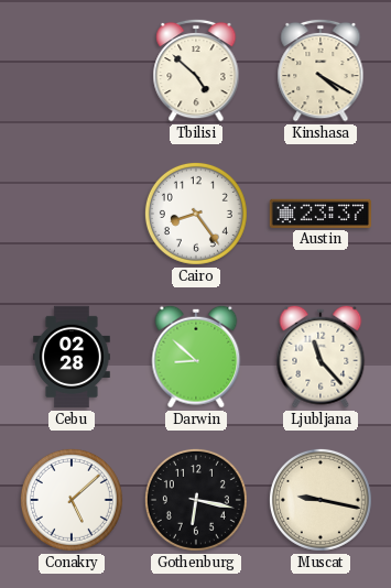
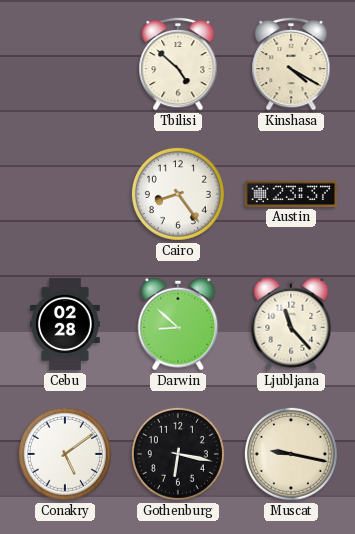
Conakry: 5:08 -> 5:09 (65, 454)
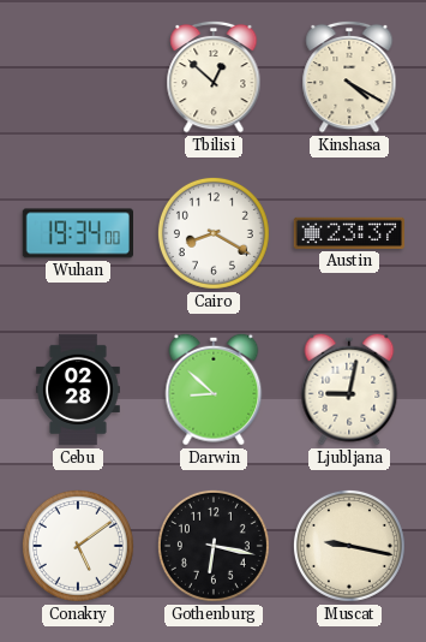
Tbilisi: 4:52 -> 12:52 (214, 77)
Wuhan: none -> 19:34 (77, 233)
Cairo: 8:24 -> 8:20 (214, 233)
Ljubljana: 11:23 -> 9:02 (349, 390)
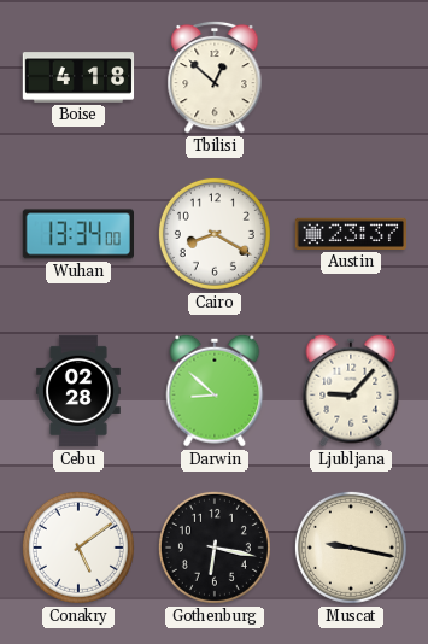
Boise: none -> 4:18 (78, 77)
Kinshasa: 4:20 -> none (349, 77)
Wuhan: 19:34 -> 13:34 (77, 234)
Ljubljana: 9:02 -> 9:07 (351, 391)
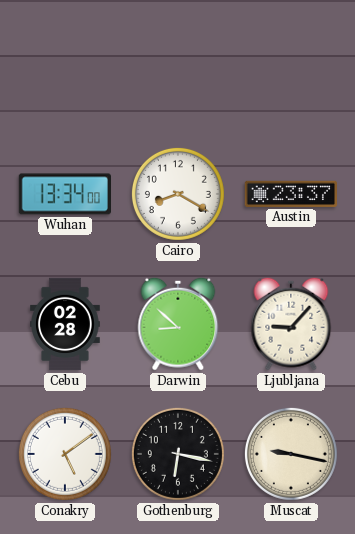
Boise: 4:18 -> none (78, 77)
Tbilisi: 12:52 -> none (215, 77)
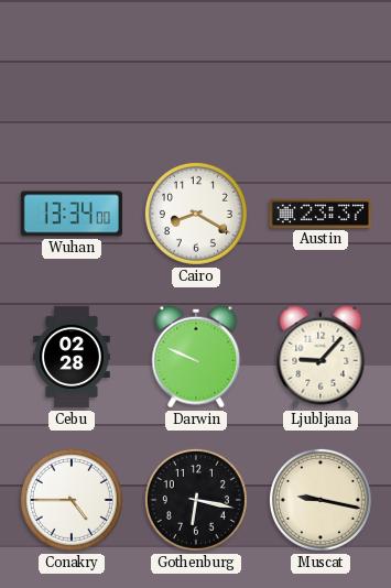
Darwin: 8:52 -> 9:49 (196, 357)
Conakry: 5:09 -> 4:45 (72, 500)
